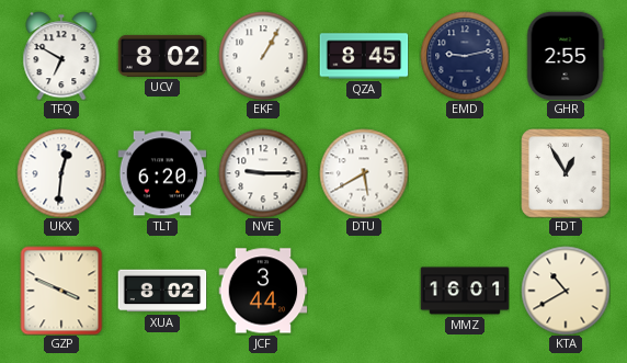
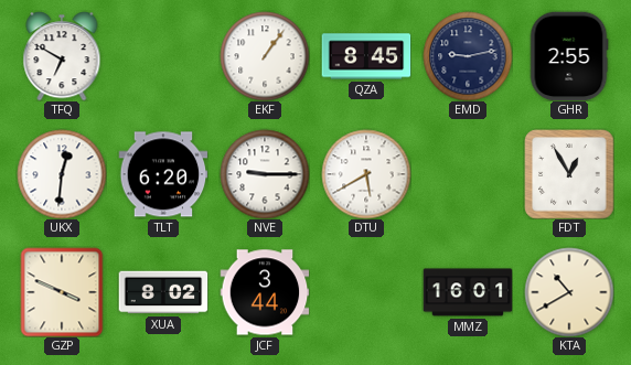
UCV: 8:02 -> none (162, 56)
EKF: 1:05 -> 1:06 (265, 56)
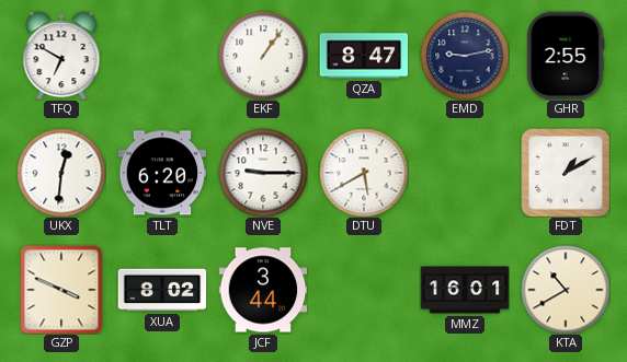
QZA: 8:45 -> 8:47 (364, 56)
FDT: 12:55 -> 1:10 (566, 173)
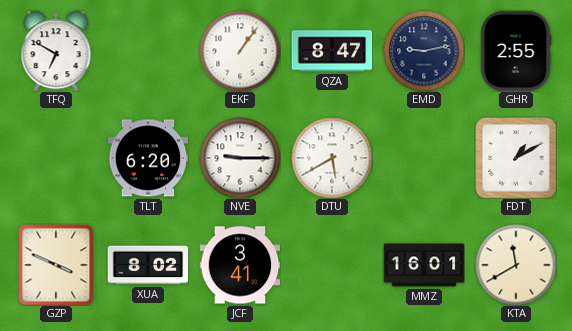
UKX: 12:31 -> none (61, 173)
JCF: 3:44 -> 3:41 (240, 265)
KTA: 10:40 -> 11:40 (516, 265)
